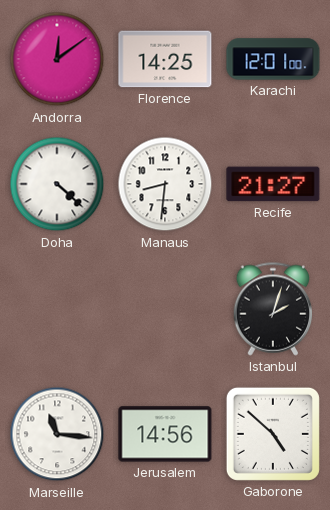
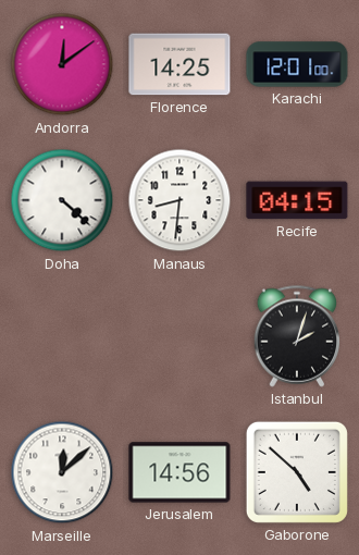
Recife: 21:27 -> 04:15 (297, 200)
Marseille: 11:16 -> 12:08 (62, 472)
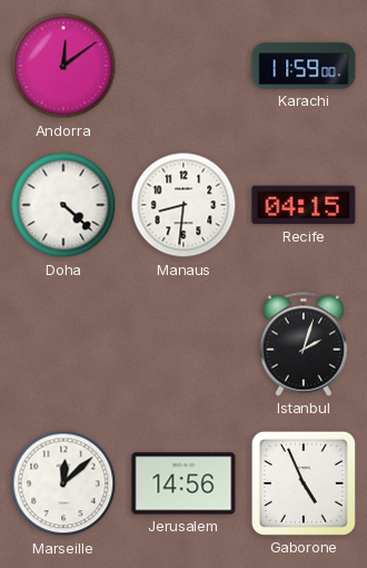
Florence: 14:25 -> none (179, 64)
Karachi: 12:01 -> 11:59 (304, 66)
Gaborone: 4:52 -> 4:56 (304, 483)
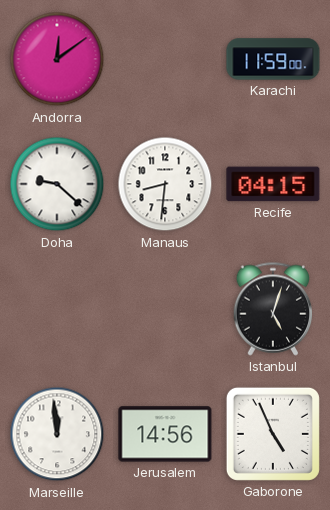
Doha: 4:22 -> 9:22 (57, 184)
Istanbul: 2:03 -> 5:03 (273, 309)
Marseille: 12:08 -> 11:59 (57, 434)
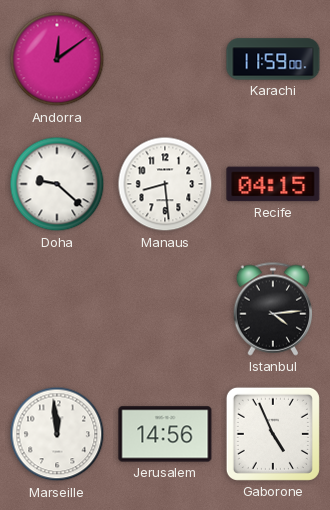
Manaus: 8:31 -> 8:29 (165, 184)
Istanbul: 5:03 -> 4:14 (273, 309)
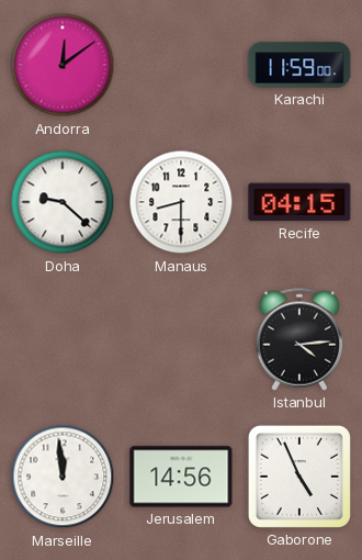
Manaus: 8:29 -> 8:30 (181, 202)
